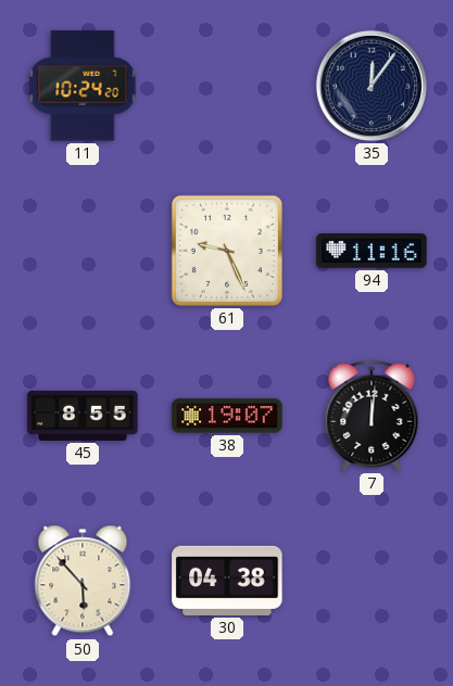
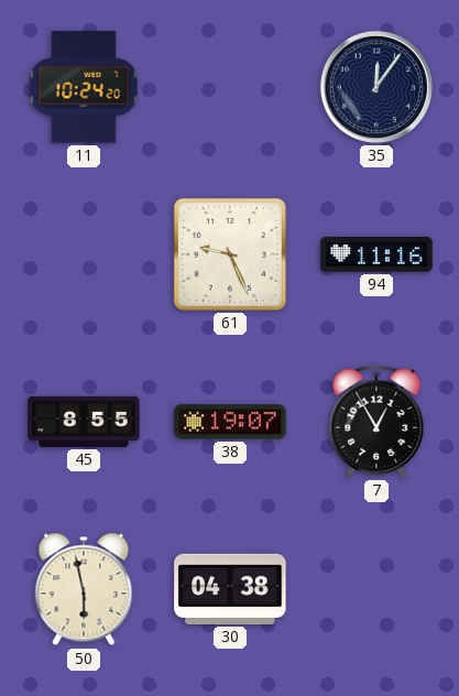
7: 12:01 -> 12:55 (376, 422)
50: 5:53 -> 5:58 (84, 589)
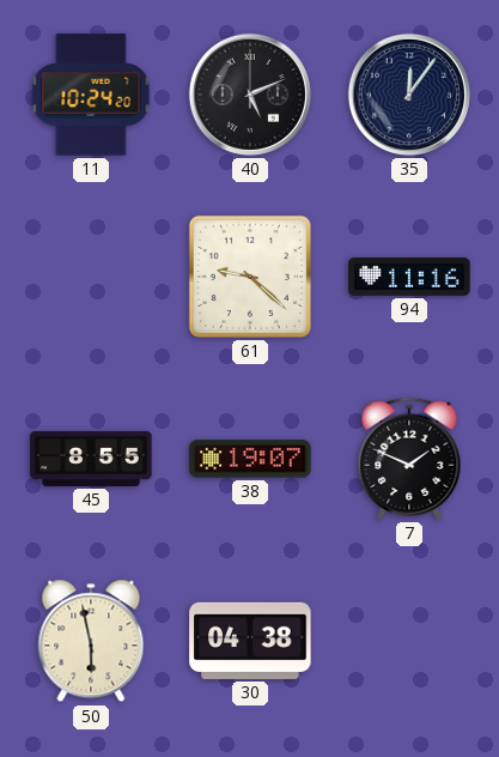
40: none -> 5:11 (250, 95)
61: 9:26 -> 9:22 (250, 277)
7: 12:55 -> 1:49 (409, 459)
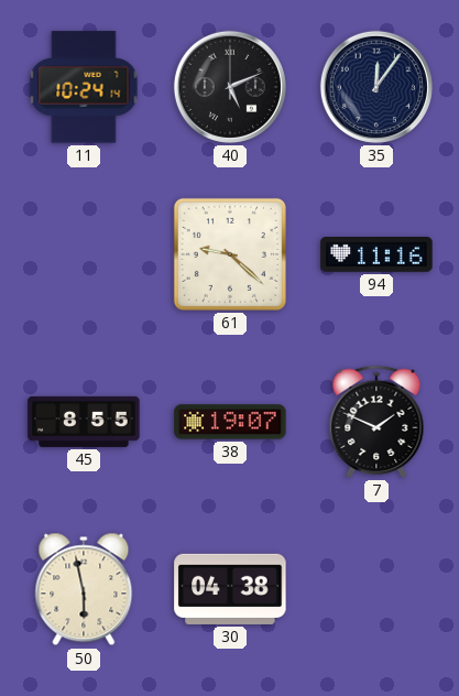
11: 10:24:20 -> 10:24:14 (84, 87)
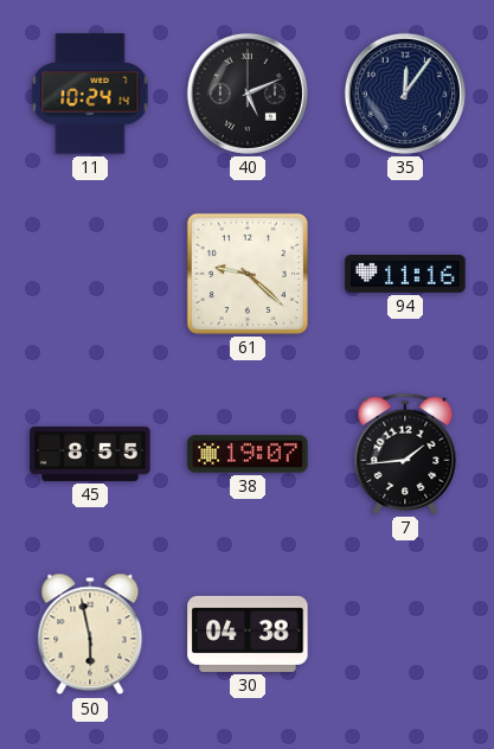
7: 1:49 -> 1:44 (405, 454)
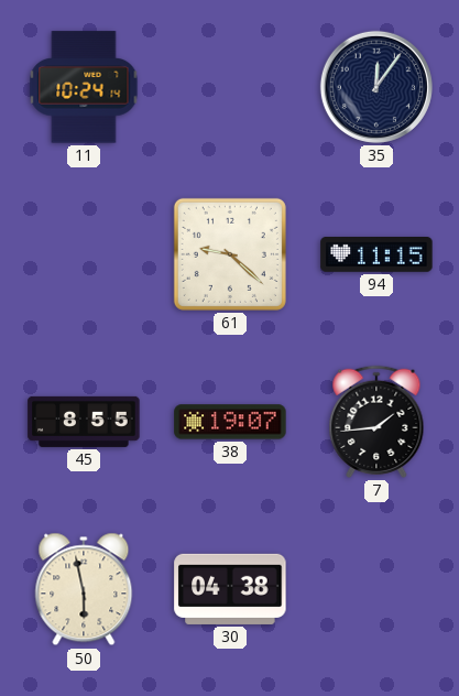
40: 5:11 -> none (248, 94)
94: 11:16 -> 11:15 (376, 255)
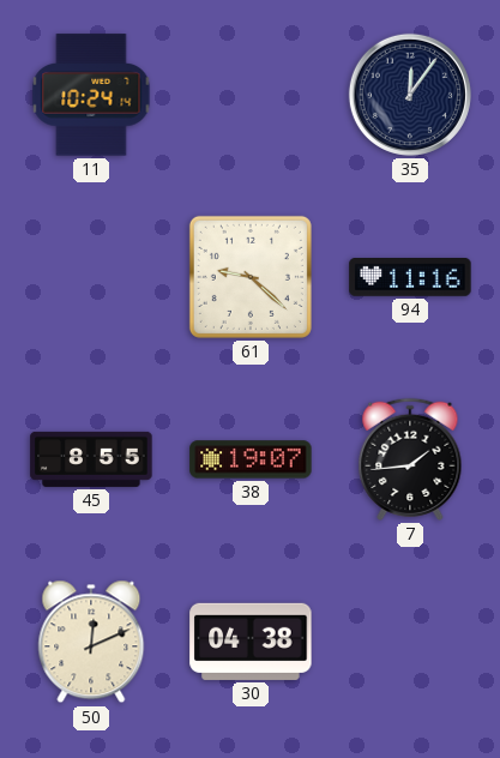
94: 11:15 -> 11:16 (410, 278)
50: 5:58 -> 12:11 (91, 642)
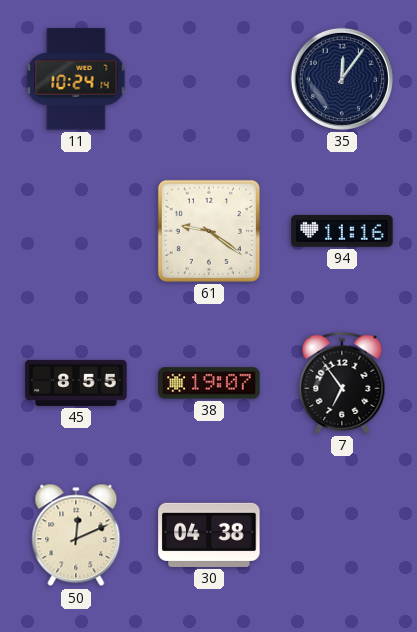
61: 9:22 -> 9:21 (209, 231)
7: 1:44 -> 6:54 (342, 383)
